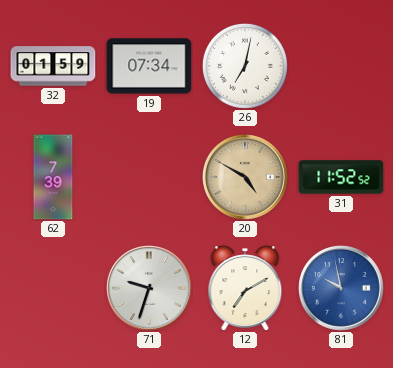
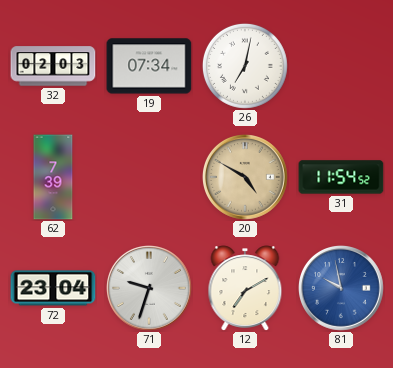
32: 01:59 -> 02:03 (53, 66)
31: 11:52 -> 11:54 (341, 177)
72: none -> 23:04 (53, 288)
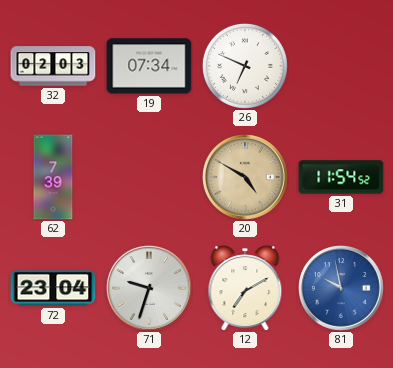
26: 7:02 -> 6:49 (245, 66)
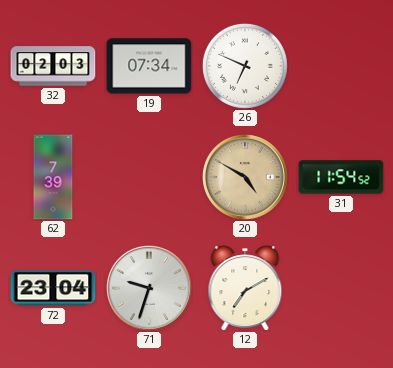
81: 9:58 -> none (342, 289)
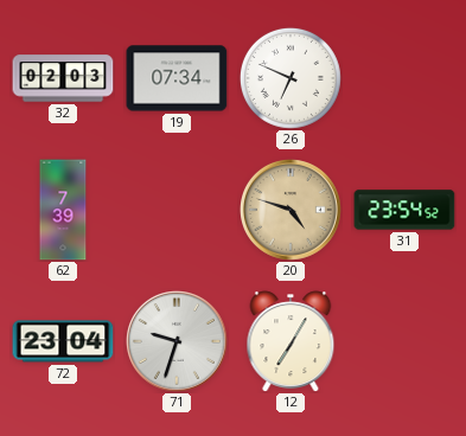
20: 4:50 -> 4:48 (292, 211)
31: 11:54 -> 23:54 (404, 210)
12: 7:10 -> 7:05 (291, 341)
